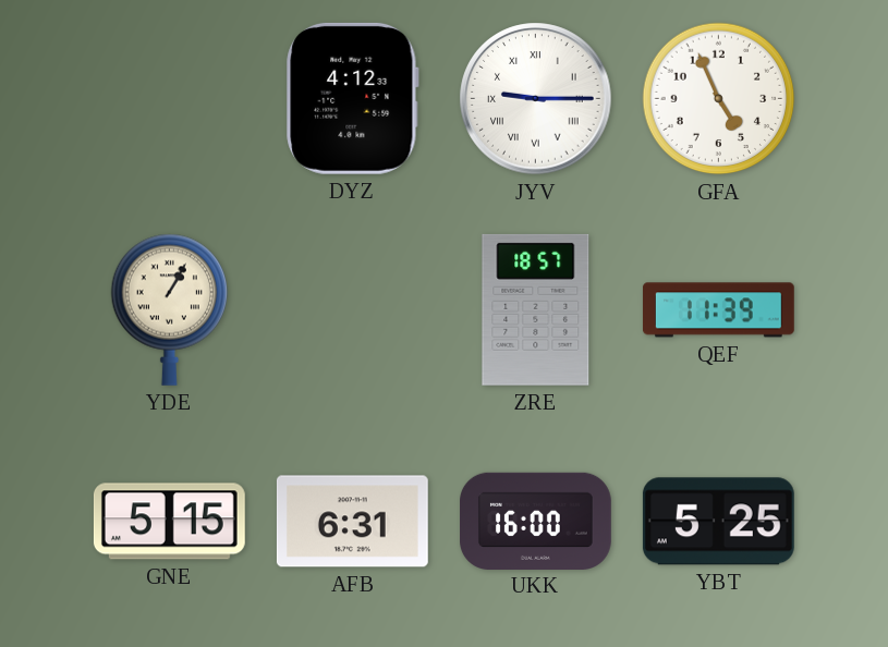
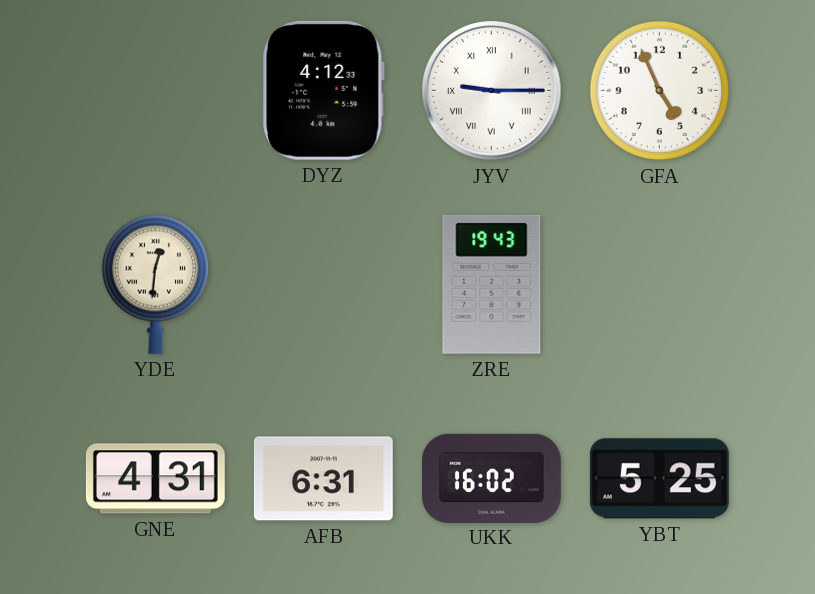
YDE: 1:05 -> 12:31 (156, 284)
ZRE: 18:57 -> 19:43 (492, 284)
QEF: 11:39 -> none (718, 310)
GNE: 5:15 -> 4:31 (155, 479)
UKK: 16:00 -> 16:02 (492, 478)
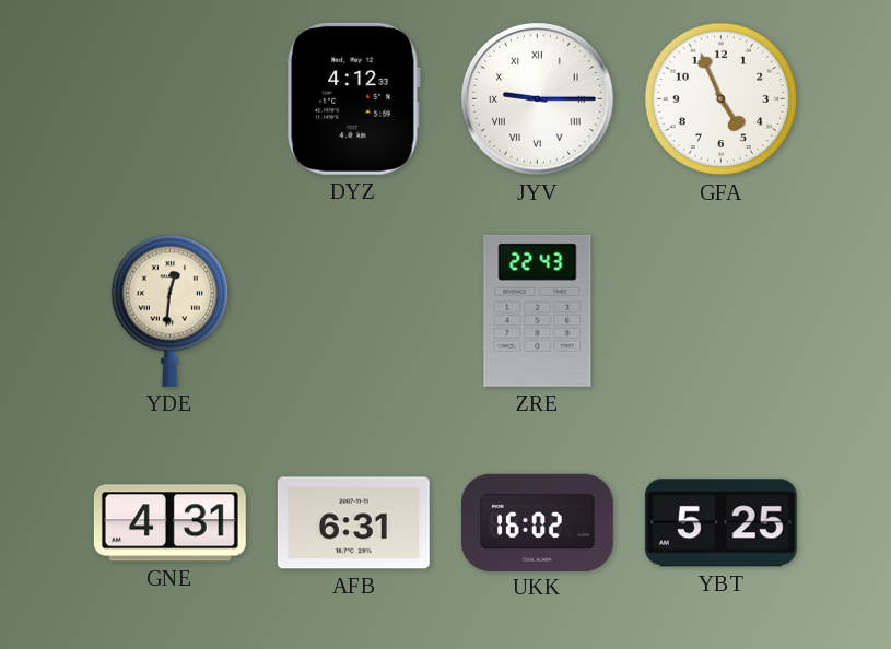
ZRE: 19:43 -> 22:43 (538, 310)
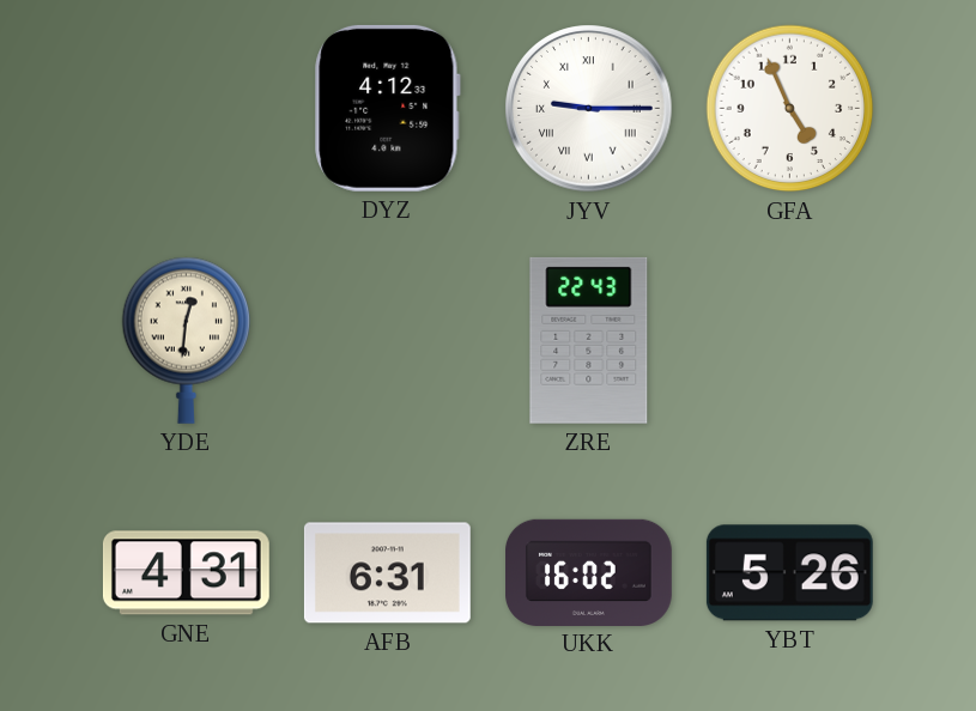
YBT: 5:25 -> 5:26 (789, 573)
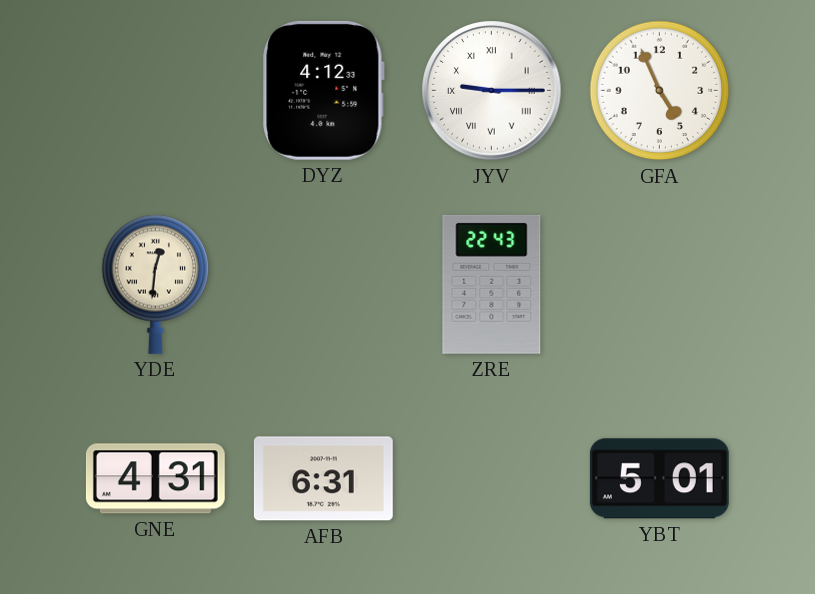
UKK: 16:02 -> none (589, 572)
YBT: 5:26 -> 5:01 (659, 479)
